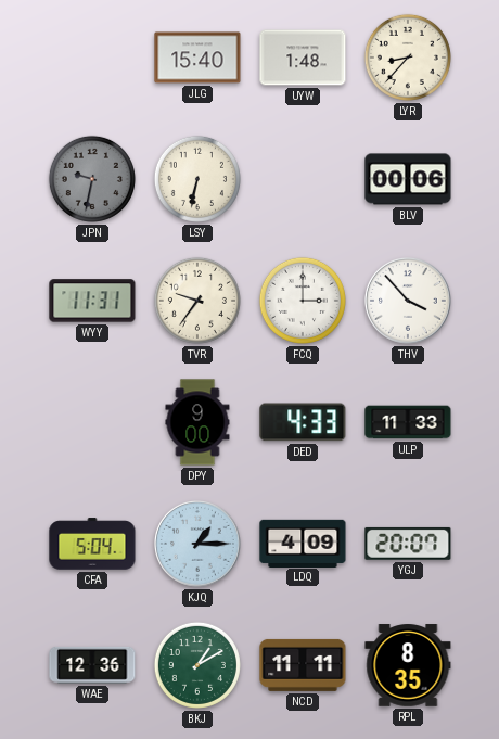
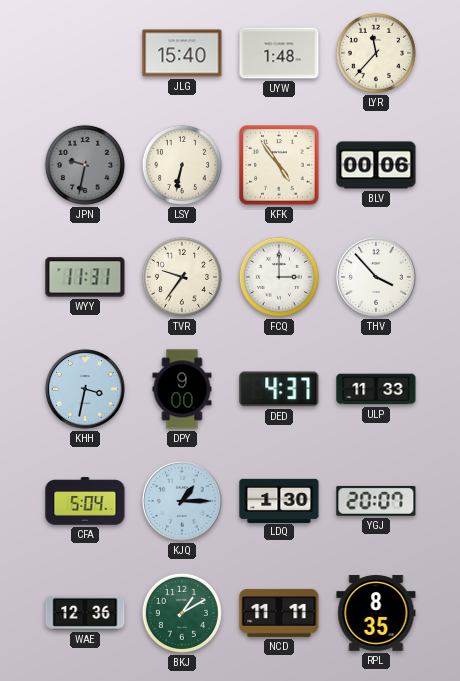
LYR: 8:37 -> 11:37 (376, 53)
KFK: none -> 4:54 (279, 165)
KHH: none -> 3:32 (86, 390)
DED: 4:33 -> 4:37 (279, 389)
LDQ: 4:09 -> 1:30 (279, 500)
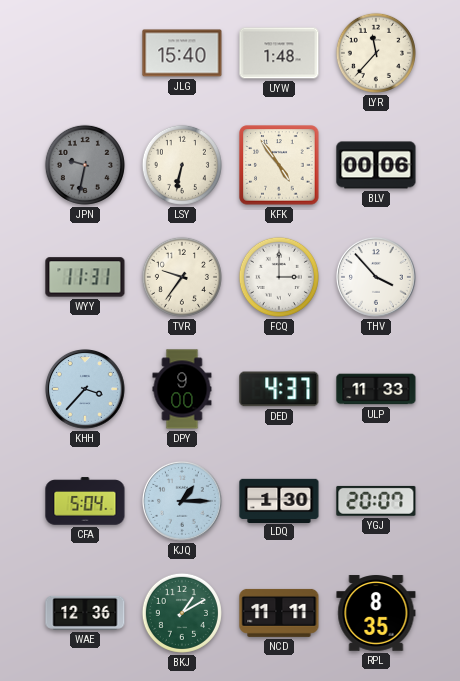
KHH: 3:32 -> 3:37 (86, 390)
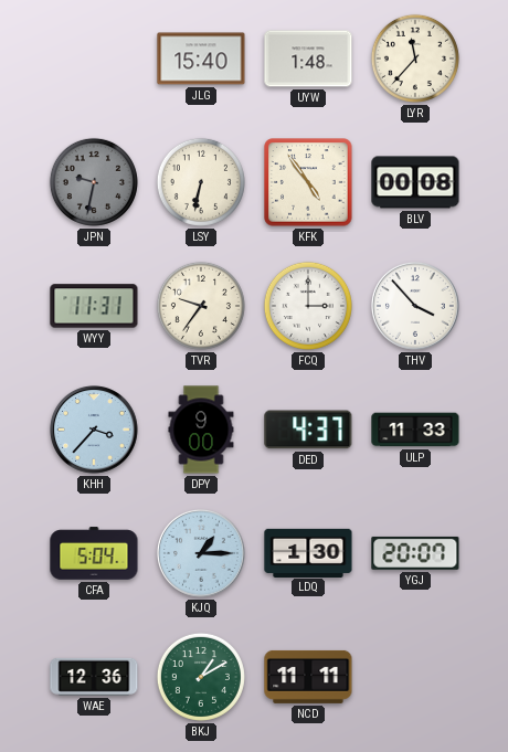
BLV: 00:06 -> 00:08 (415, 182)
RPL: 8:35 -> none (376, 613)
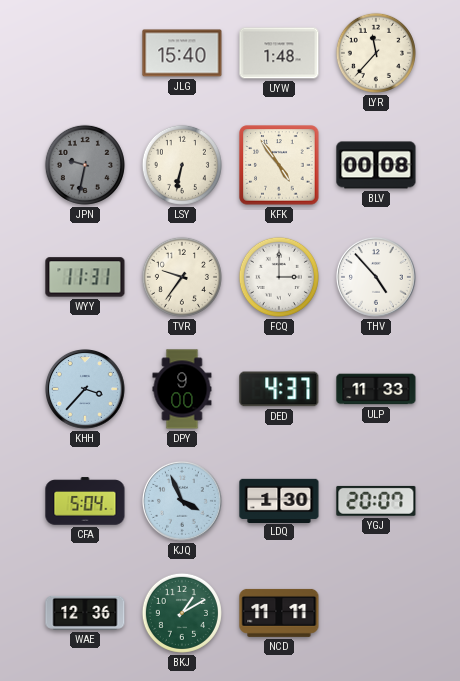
THV: 3:53 -> 4:53 (377, 278)
KJQ: 1:15 -> 3:56 (183, 502)
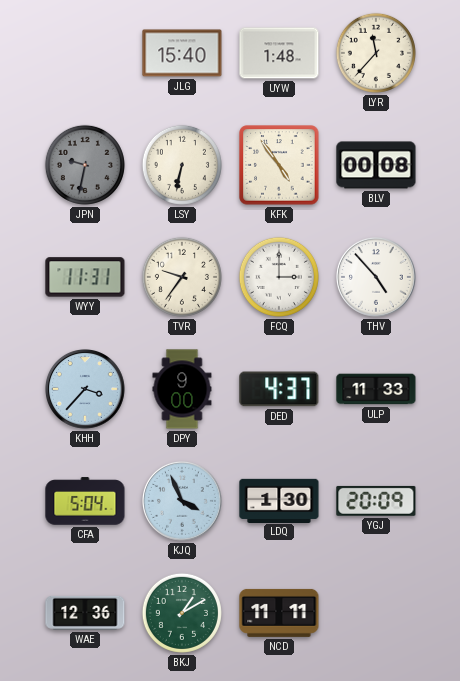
YGJ: 20:07 -> 20:09 (376, 501)
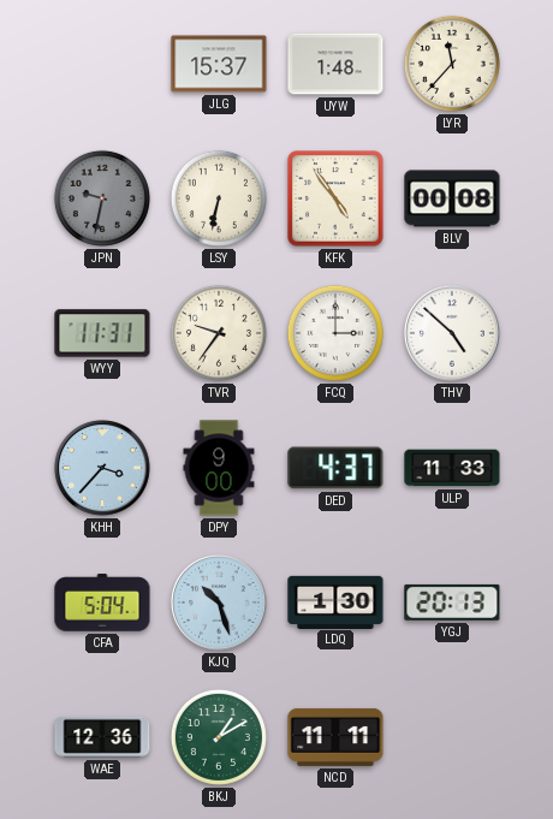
JLG: 15:40 -> 15:37 (219, 64)
THV: 4:53 -> 4:52 (453, 334)
KJQ: 3:56 -> 10:27 (220, 604)
YGJ: 20:09 -> 20:13 (452, 603)
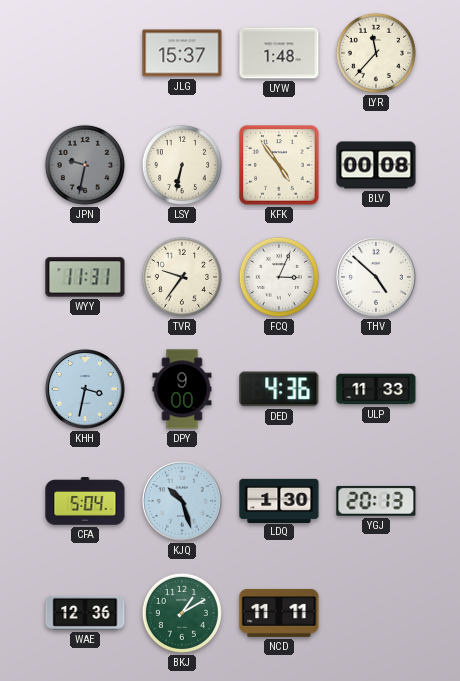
FCQ: 3:00 -> 3:04 (279, 277)
KHH: 3:37 -> 3:32 (86, 390)
DED: 4:37 -> 4:36 (279, 389)
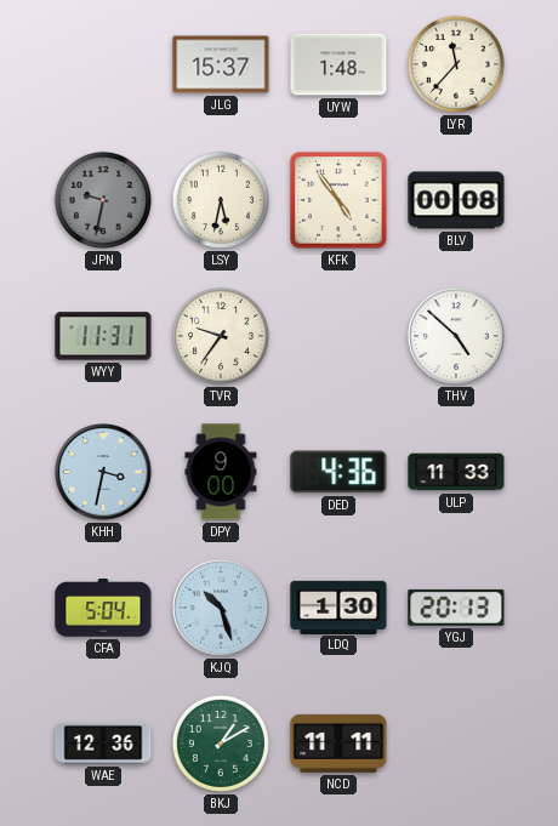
LSY: 6:32 -> 5:32 (221, 200)
FCQ: 3:04 -> none (279, 277)
